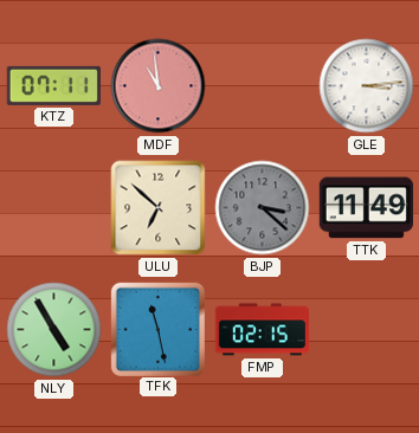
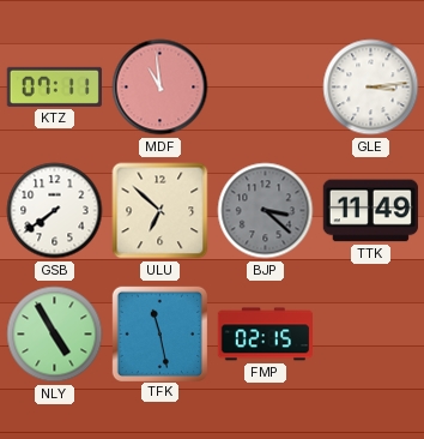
GSB: none -> 7:39 (55, 211)
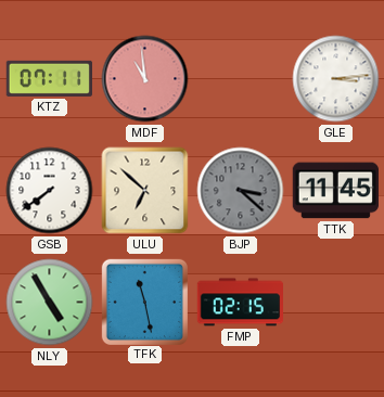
TTK: 11:49 -> 11:45 (335, 191)
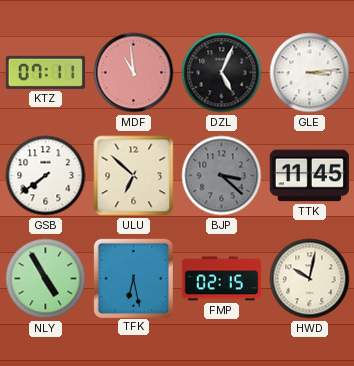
DZL: none -> 5:04 (222, 73)
TFK: 11:28 -> 6:28 (133, 278)
HWD: none -> 10:02 (310, 279)
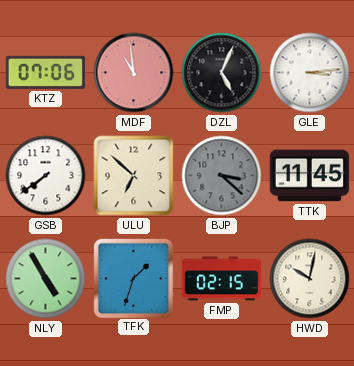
KTZ: 07:11 -> 07:06 (45, 72)
TFK: 6:28 -> 1:33 (133, 278)
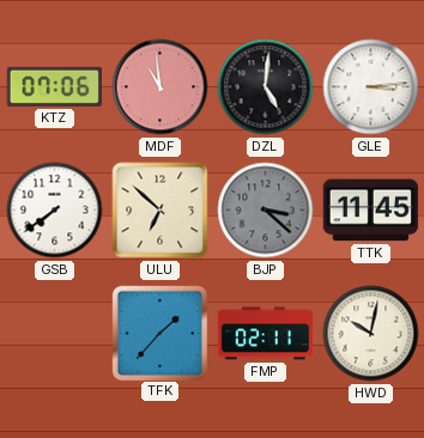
DZL: 5:04 -> 5:01 (266, 87)
NLY: 4:55 -> none (46, 279)
TFK: 1:33 -> 1:37 (159, 333)
FMP: 02:15 -> 02:11 (265, 334)
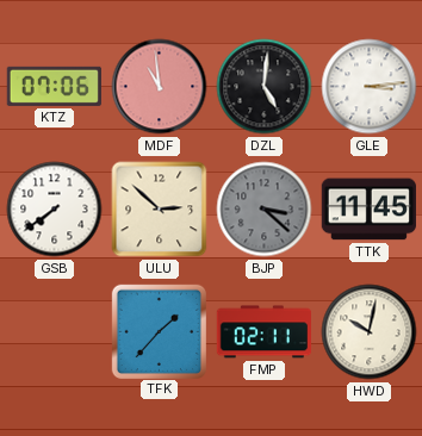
ULU: 6:52 -> 2:52 (160, 210)
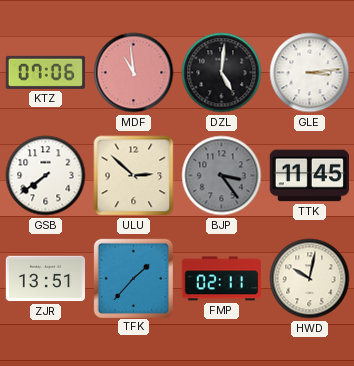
BJP: 3:22 -> 3:24 (222, 176)
ZJR: none -> 13:51 (45, 279)
